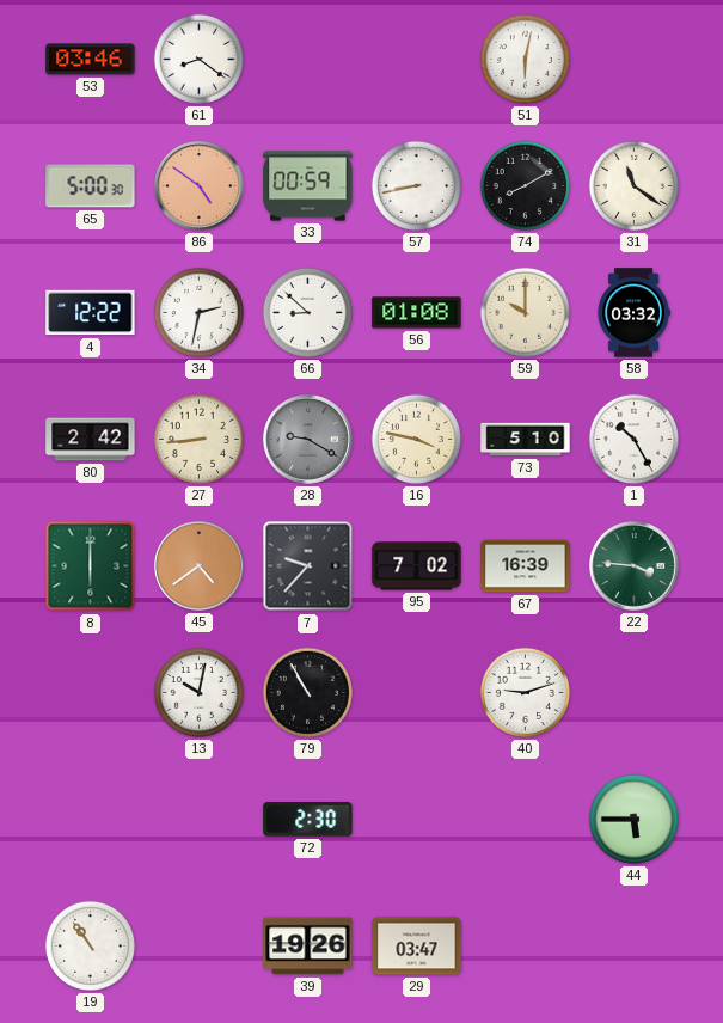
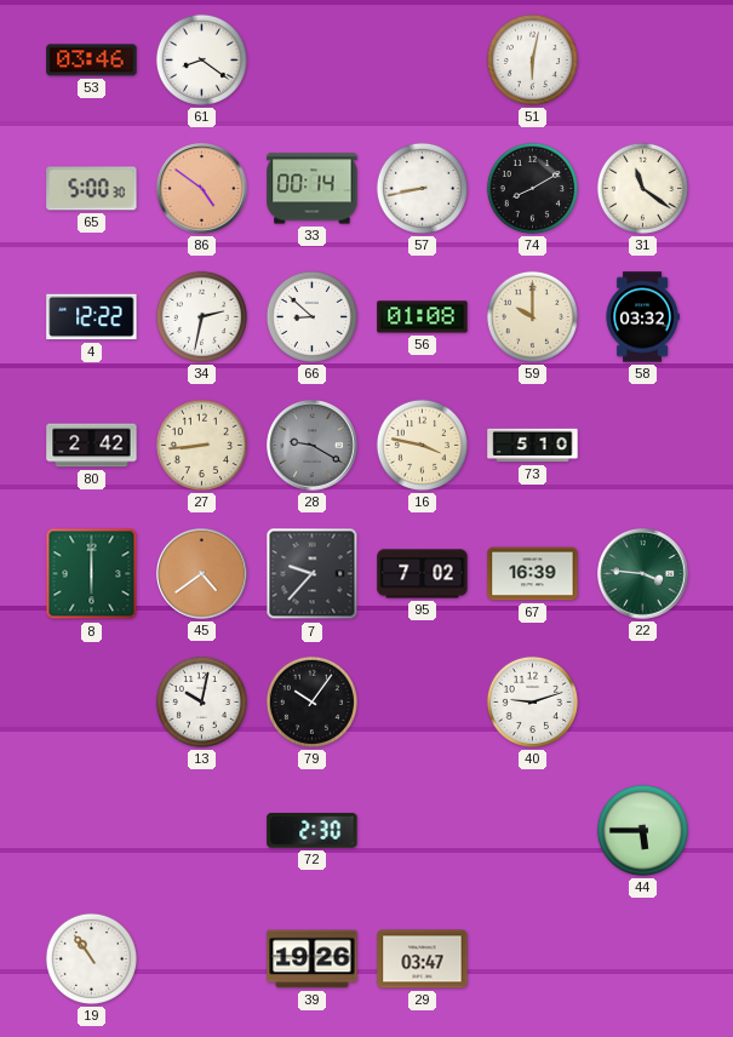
33: 00:59 -> 00:14 (313, 189)
1: 10:25 -> none (633, 439)
79: 10:55 -> 10:06 (311, 701)
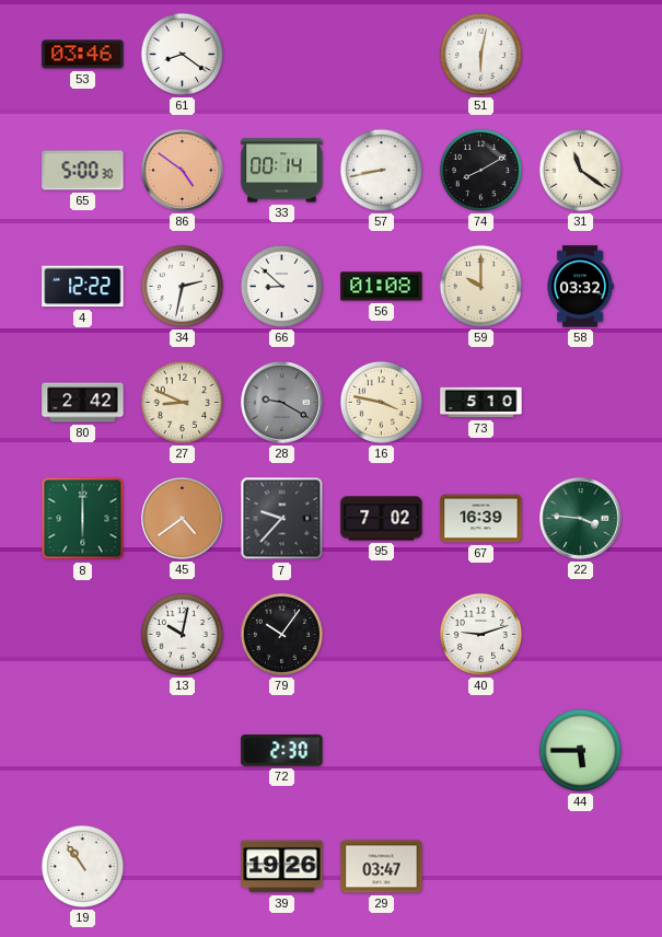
27: 8:44 -> 8:49 (182, 402)
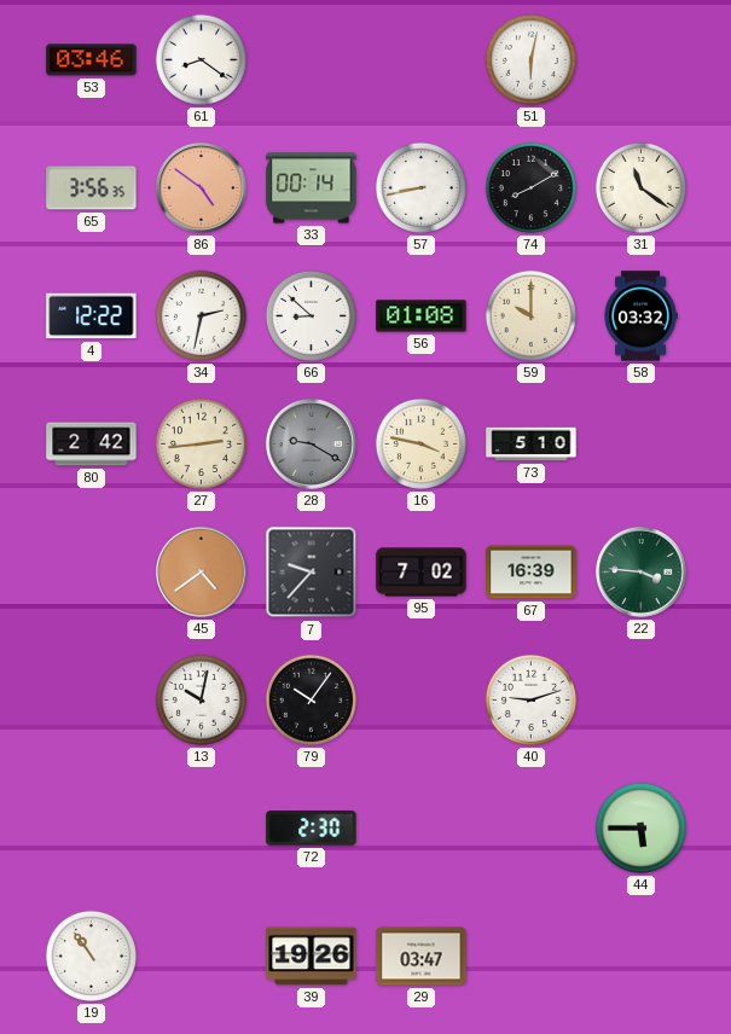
65: 5:00 -> 3:56 (92, 188)
27: 8:49 -> 2:44 (201, 443)
8: 6:00 -> none (83, 519)
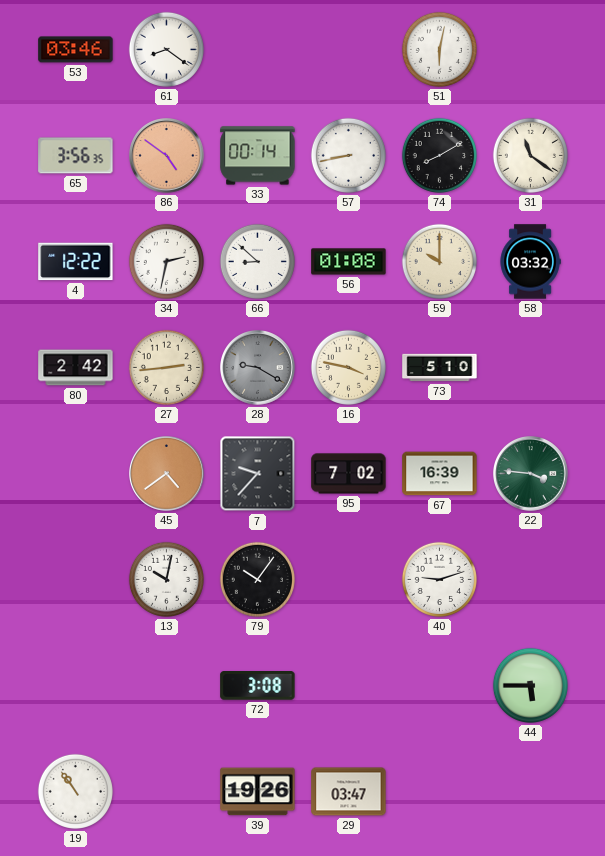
72: 2:30 -> 3:08 (258, 686)
